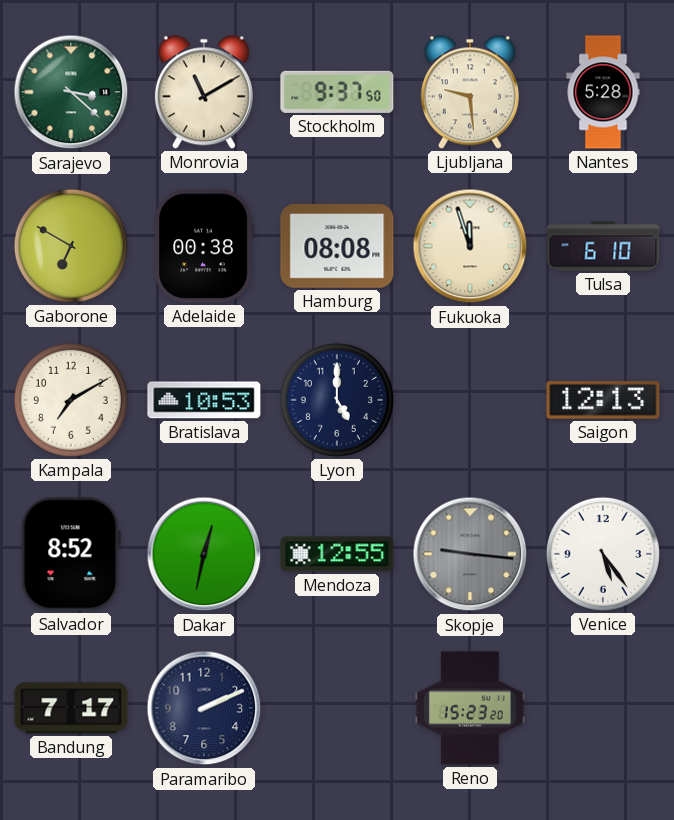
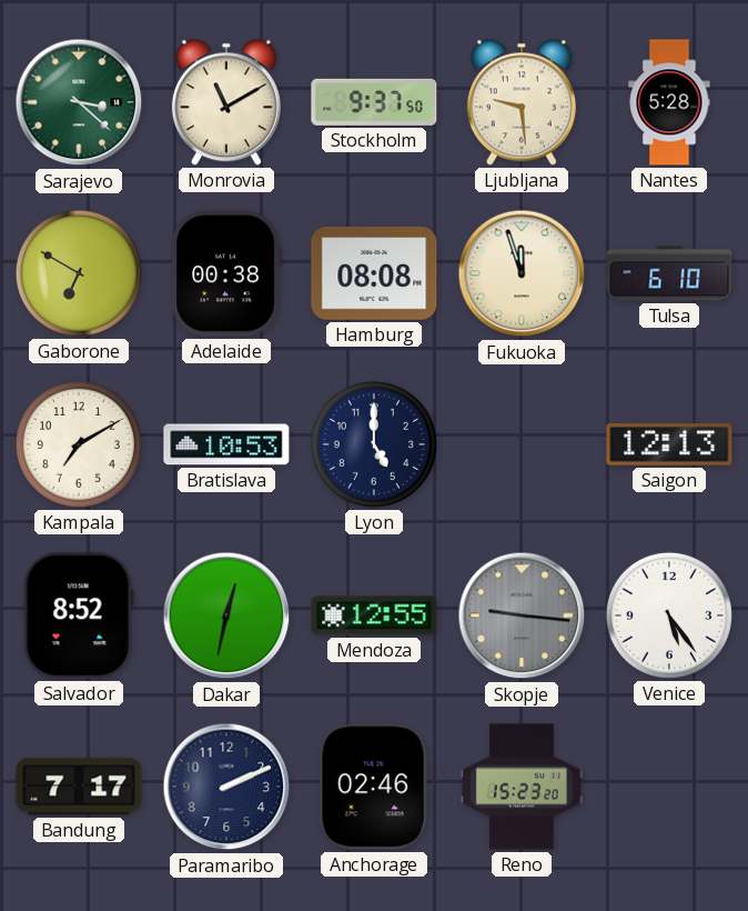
Anchorage: none -> 02:46 (374, 787)
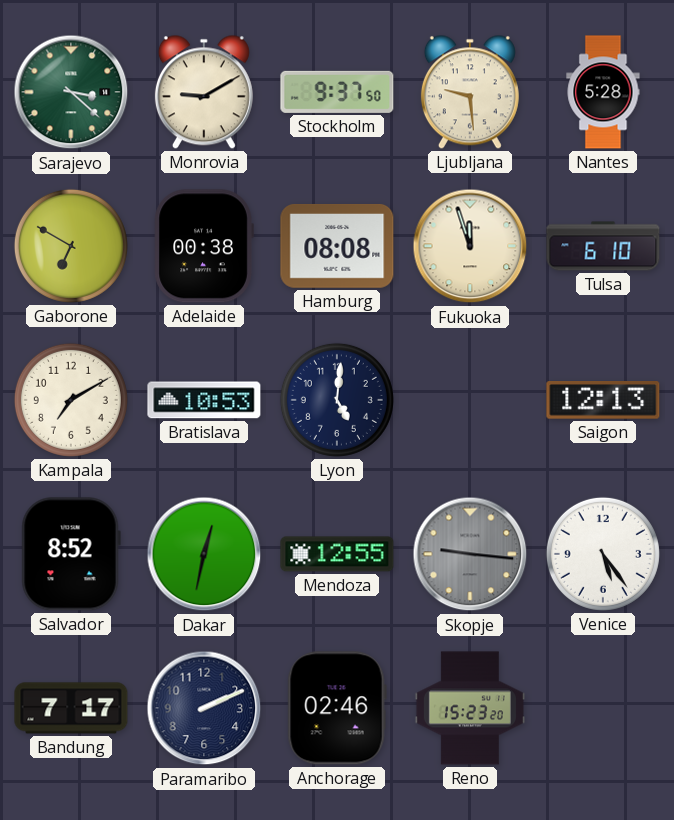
Monrovia: 11:10 -> 9:10 (204, 92)
Lyon: 5:00 -> 5:01 (337, 400)
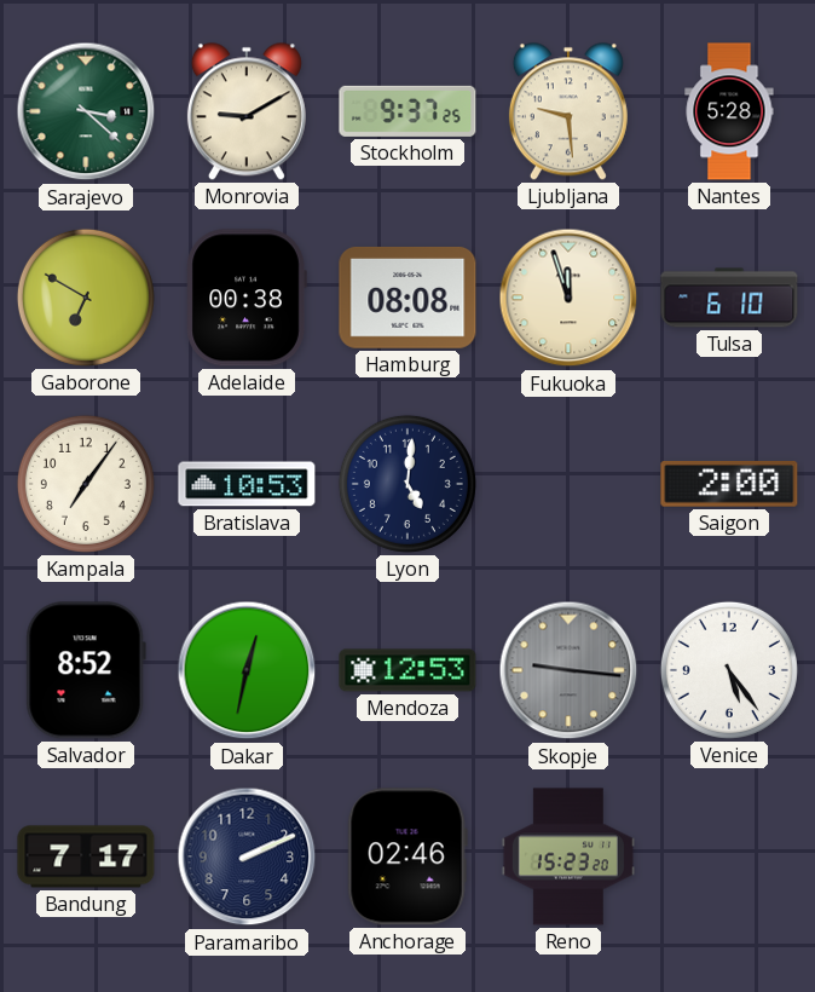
Stockholm: 9:37:50 -> 9:37:25 (407, 111)
Kampala: 7:10 -> 7:06 (86, 484)
Saigon: 12:13 -> 2:00 (729, 484)
Mendoza: 12:55 -> 12:53 (407, 670)
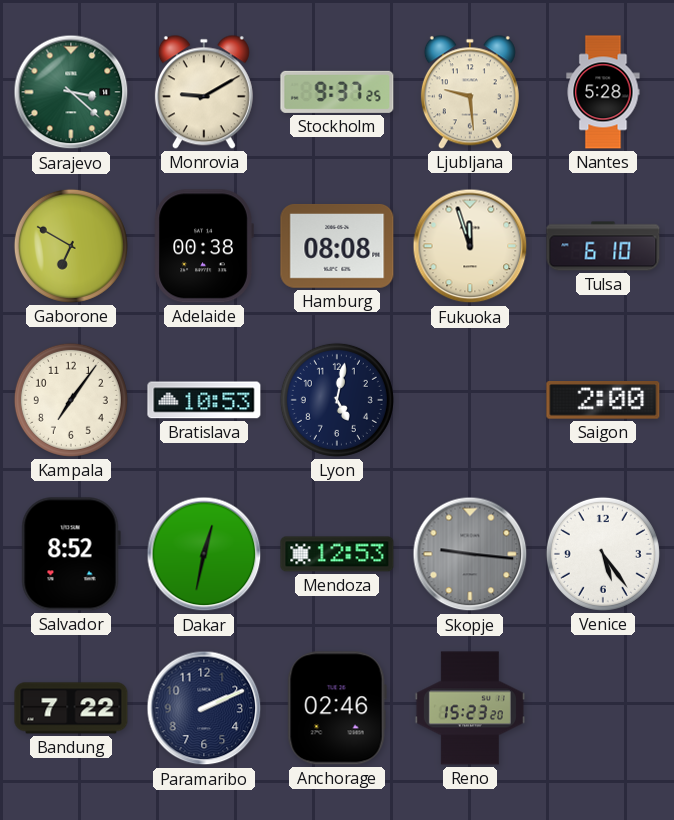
Lyon: 5:01 -> 5:02 (337, 400)
Bandung: 7:17 -> 7:22 (71, 708)
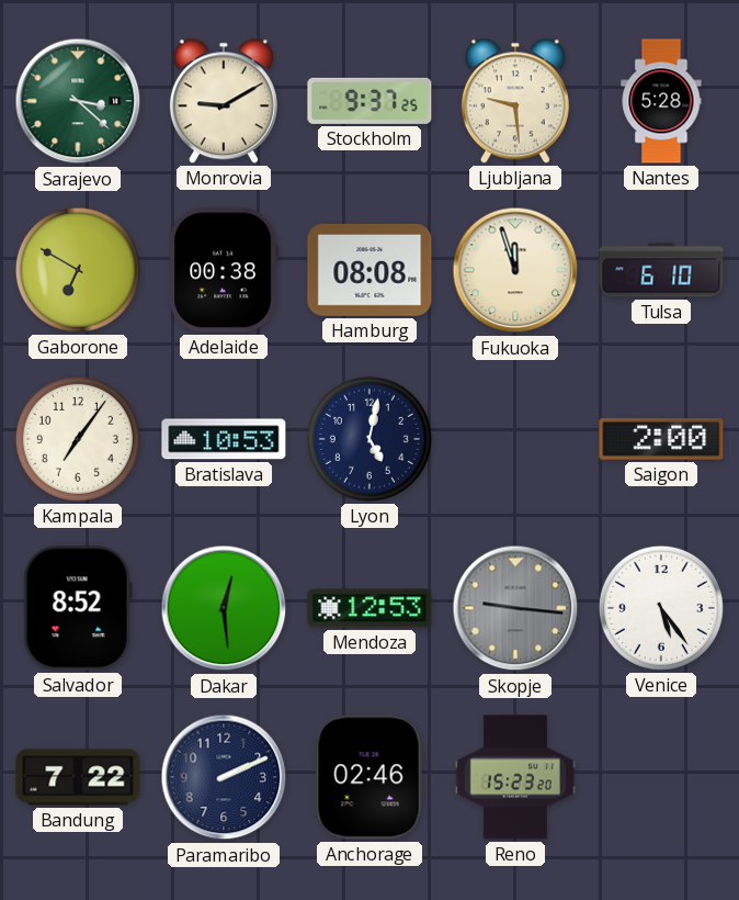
Dakar: 12:32 -> 12:29 (224, 608)
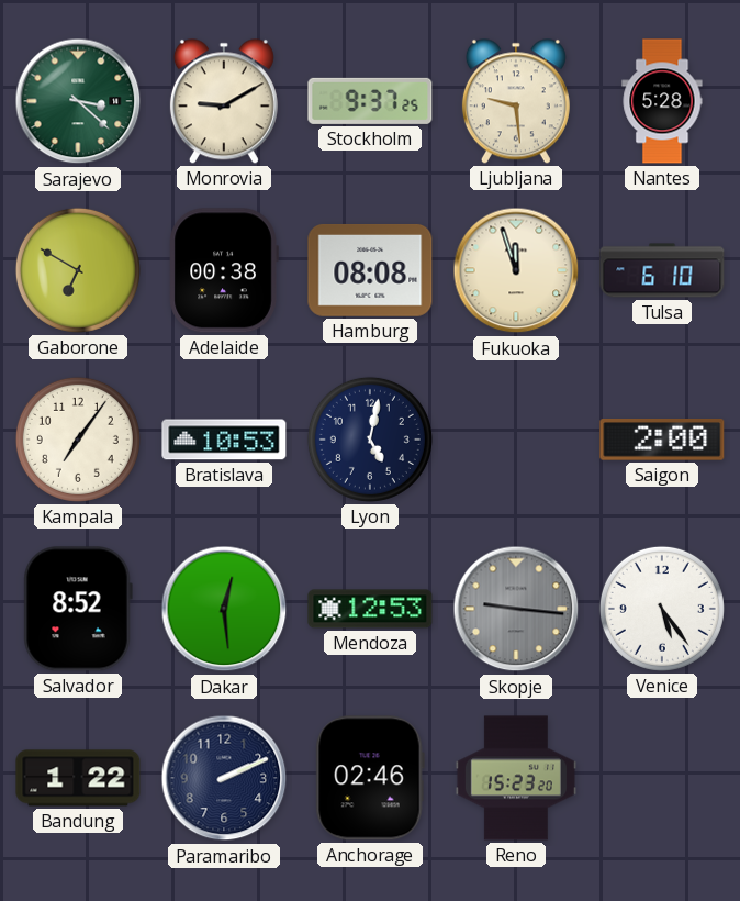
Bandung: 7:22 -> 1:22 (78, 778)
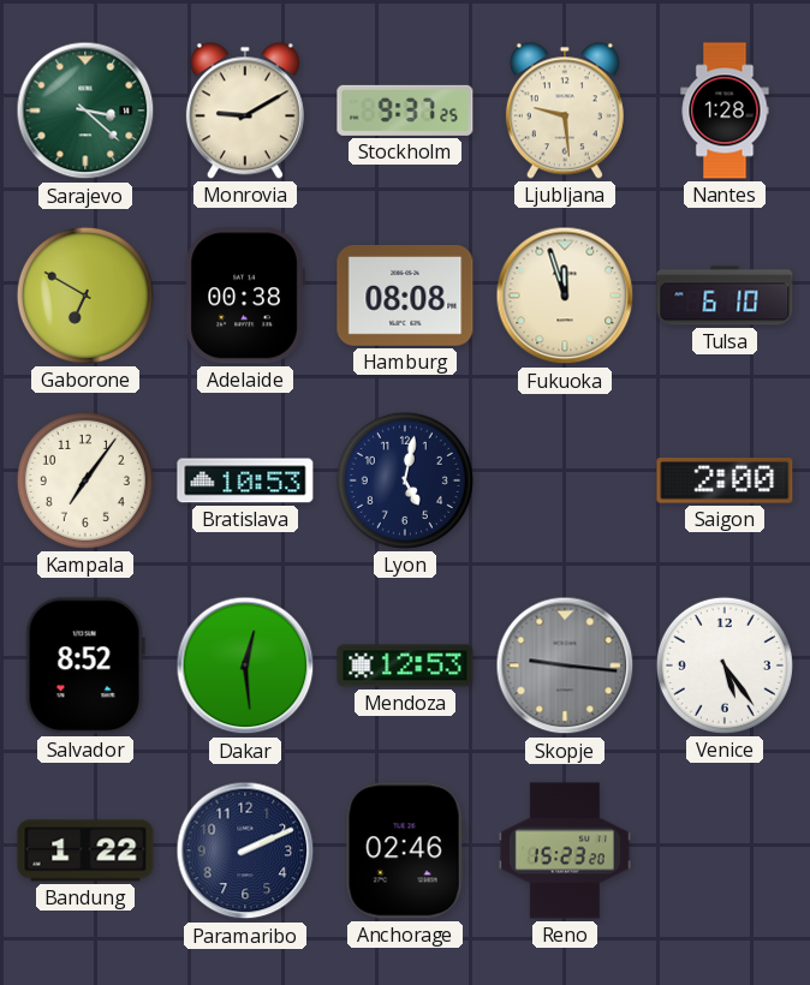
Nantes: 5:28 -> 1:28 (725, 111)
